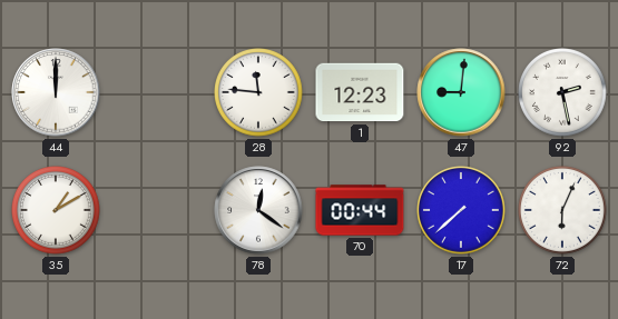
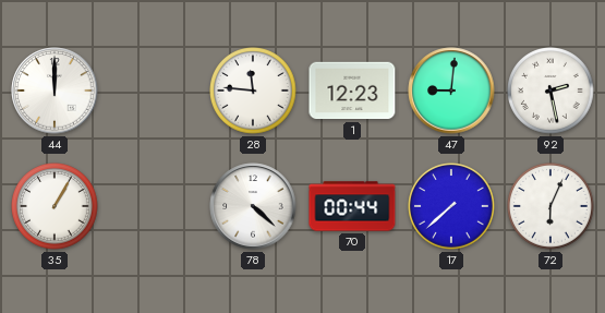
35: 1:10 -> 1:05 (56, 207)
78: 12:21 -> 4:22 (253, 206)
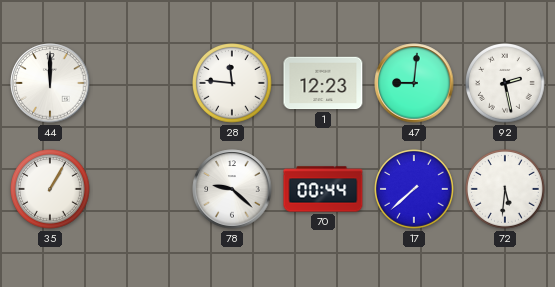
78: 4:22 -> 9:22 (232, 189)
72: 6:04 -> 5:31 (506, 190)
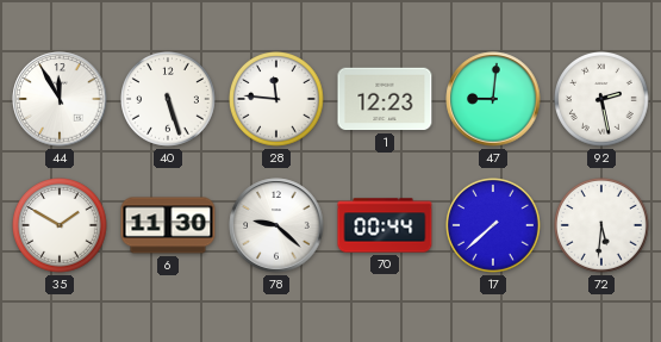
44: 12:00 -> 11:55 (60, 99)
40: none -> 5:27 (169, 100)
35: 1:05 -> 1:50 (61, 226)
6: none -> 11:30 (168, 225)
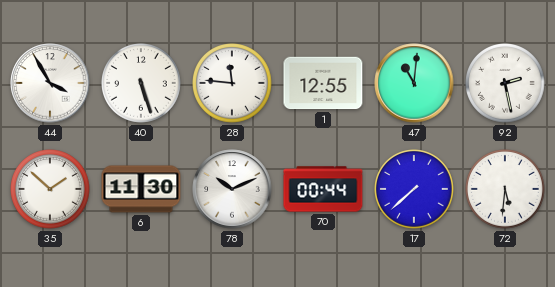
44: 11:55 -> 3:55 (50, 83)
1: 12:23 -> 12:55 (323, 83)
47: 9:01 -> 11:01 (414, 83)
35: 1:50 -> 1:52 (51, 190)
78: 9:22 -> 10:11 (232, 189)
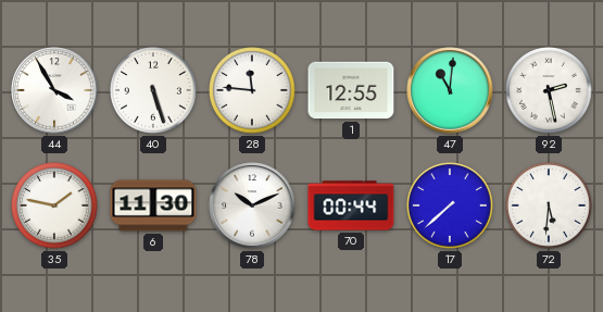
35: 1:52 -> 1:47 (55, 207)
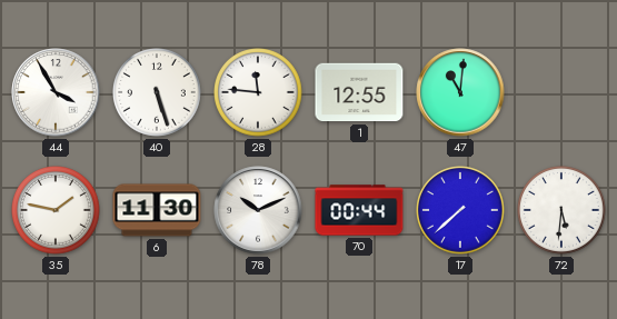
92: 2:28 -> none (550, 91)
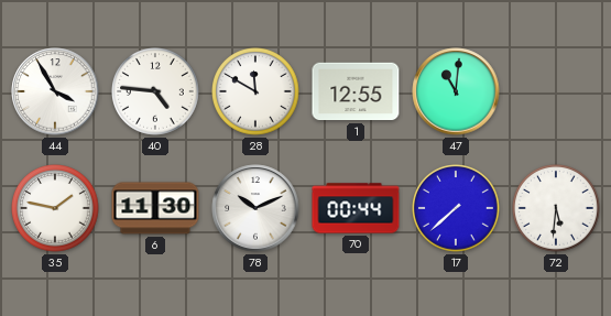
40: 5:27 -> 4:46 (156, 92)
28: 11:46 -> 11:50 (257, 92)
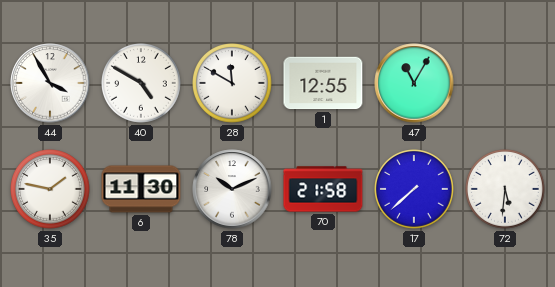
40: 4:46 -> 4:50 (142, 84)
47: 11:01 -> 11:05 (414, 83)
70: 00:44 -> 21:58 (323, 189)
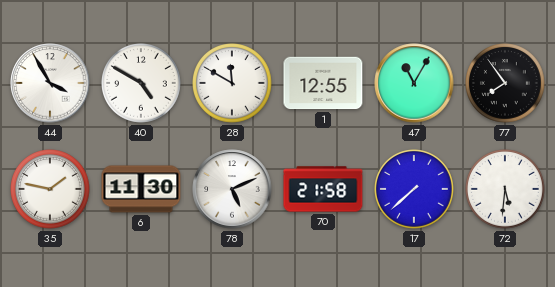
77: none -> 7:54 (506, 84)
78: 10:11 -> 5:11 (232, 189)
